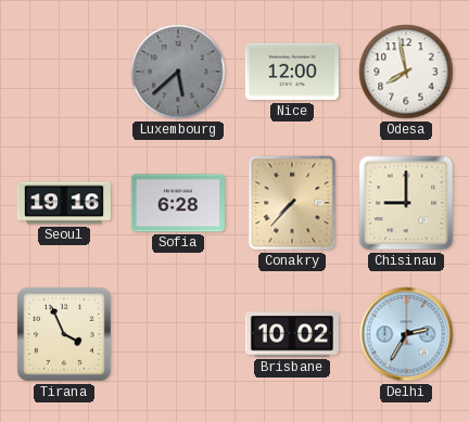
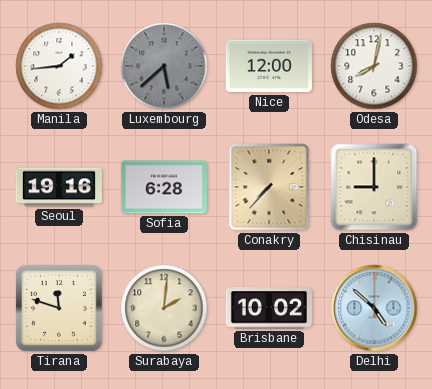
Manila: none -> 1:44 (59, 66)
Odesa: 7:58 -> 8:02 (374, 66)
Tirana: 3:56 -> 11:48 (59, 308)
Surabaya: none -> 2:01 (164, 308)
Delhi: 2:35 -> 4:52 (374, 308)
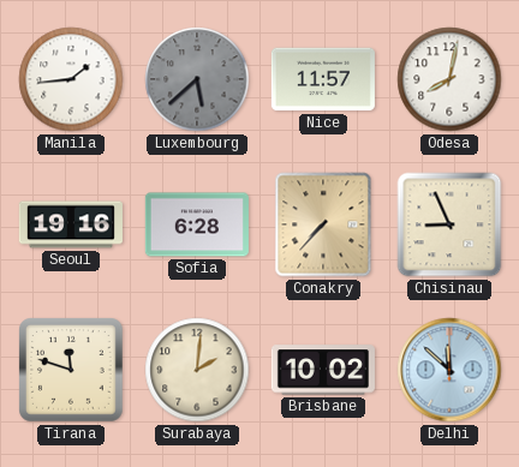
Nice: 12:00 -> 11:57 (323, 79)
Chisinau: 9:00 -> 8:56 (449, 224)
Delhi: 4:52 -> 11:52 (449, 370)
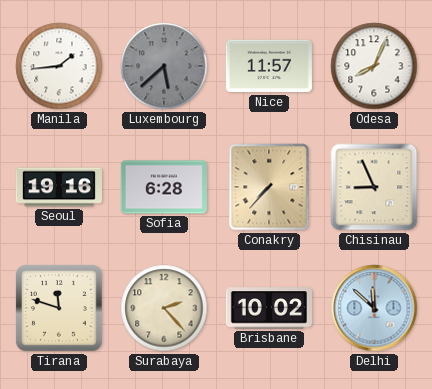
Odesa: 8:02 -> 8:04 (374, 66)
Surabaya: 2:01 -> 2:23 (164, 308)
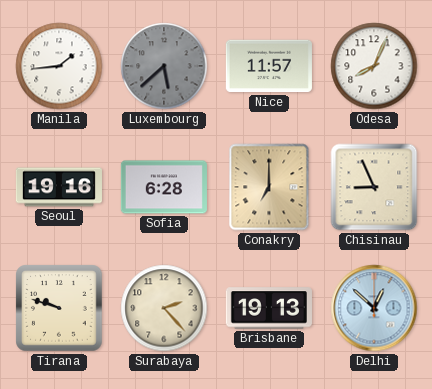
Conakry: 7:37 -> 7:00 (269, 187)
Tirana: 11:48 -> 9:48 (59, 308)
Brisbane: 10:02 -> 19:13 (269, 308)
Delhi: 11:52 -> 12:52 (374, 308)
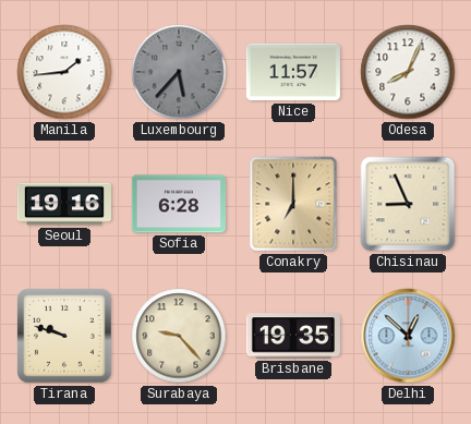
Luxembourg: 5:38 -> 5:37 (179, 72)
Surabaya: 2:23 -> 9:23 (179, 336)
Brisbane: 19:13 -> 19:35 (293, 336)
